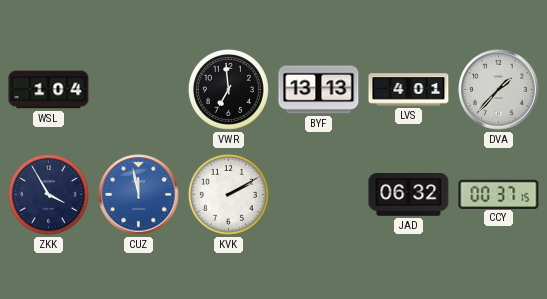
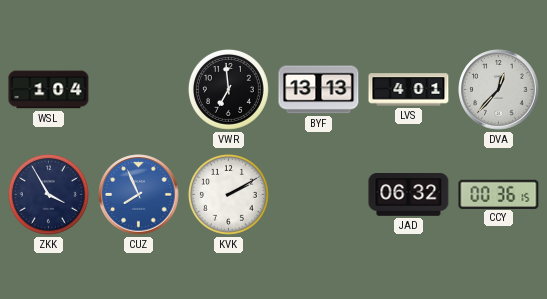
DVA: 1:37 -> 12:37 (499, 90)
CUZ: 11:58 -> 7:56 (139, 195)
CCY: 00:37 -> 00:36 (499, 194)
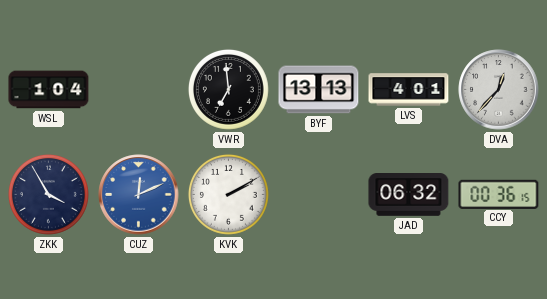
CUZ: 7:56 -> 12:11 (139, 195)
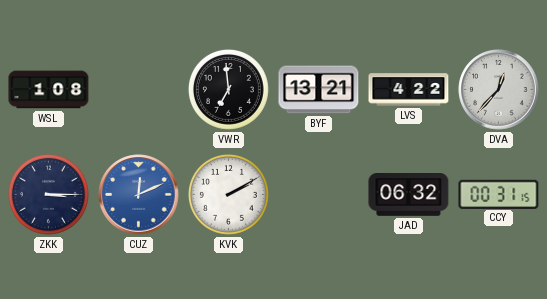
WSL: 1:04 -> 1:08 (49, 90)
BYF: 13:13 -> 13:21 (319, 90)
LVS: 4:01 -> 4:22 (409, 90)
ZKK: 3:55 -> 3:15 (49, 195)
CCY: 00:36 -> 00:31 (499, 194)
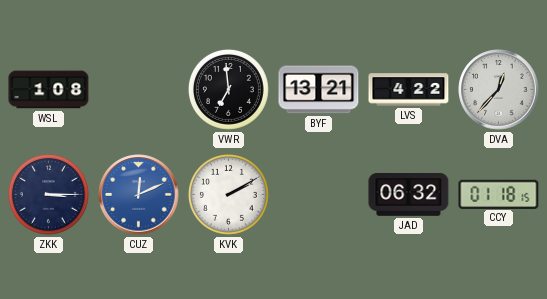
CCY: 00:31 -> 01:18 (499, 194)
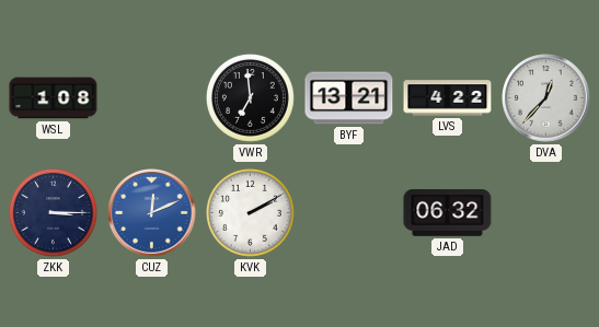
CCY: 01:18 -> none (499, 194)
